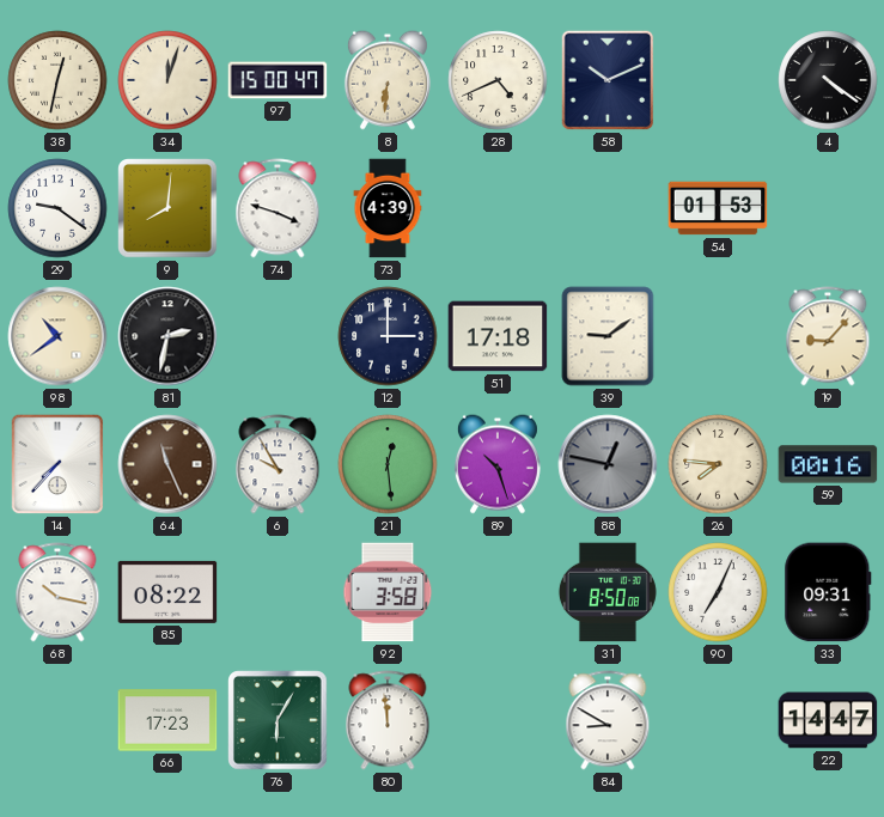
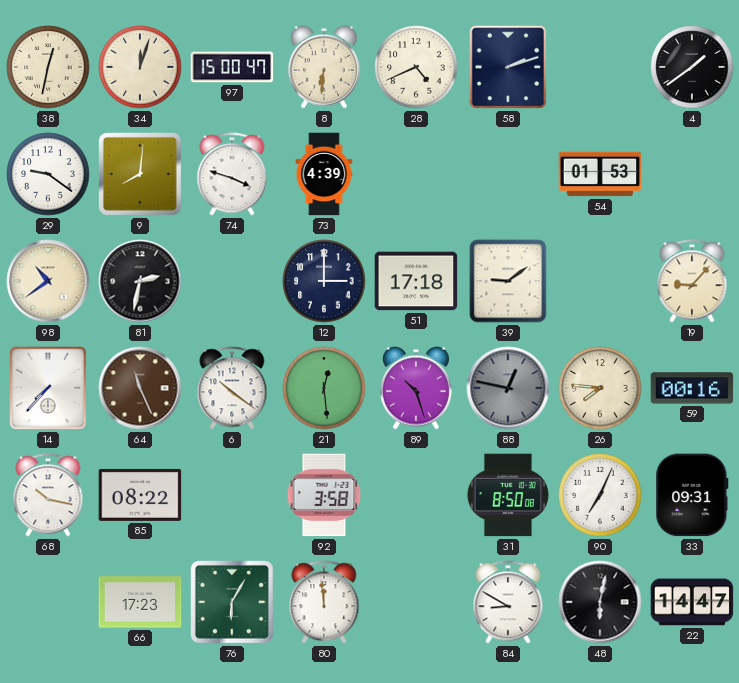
58: 10:11 -> 2:12 (508, 67)
4: 4:21 -> 1:39 (692, 67)
6: 9:55 -> 10:21 (232, 388)
48: none -> 6:02 (600, 602)
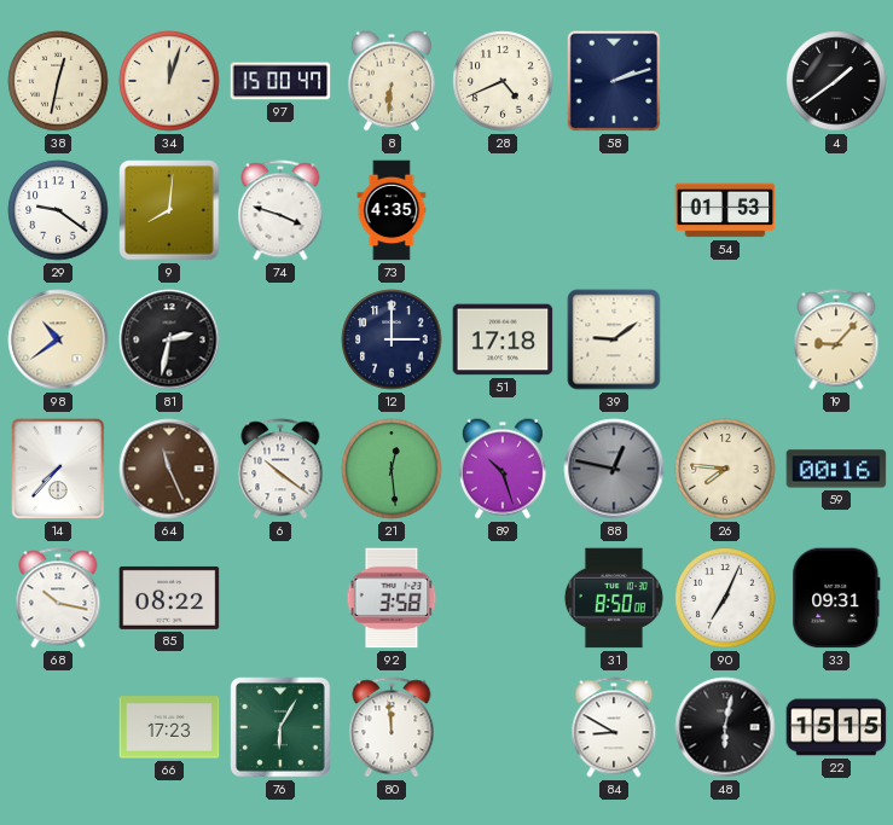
73: 4:39 -> 4:35 (392, 210)
22: 14:47 -> 15:15 (836, 727)
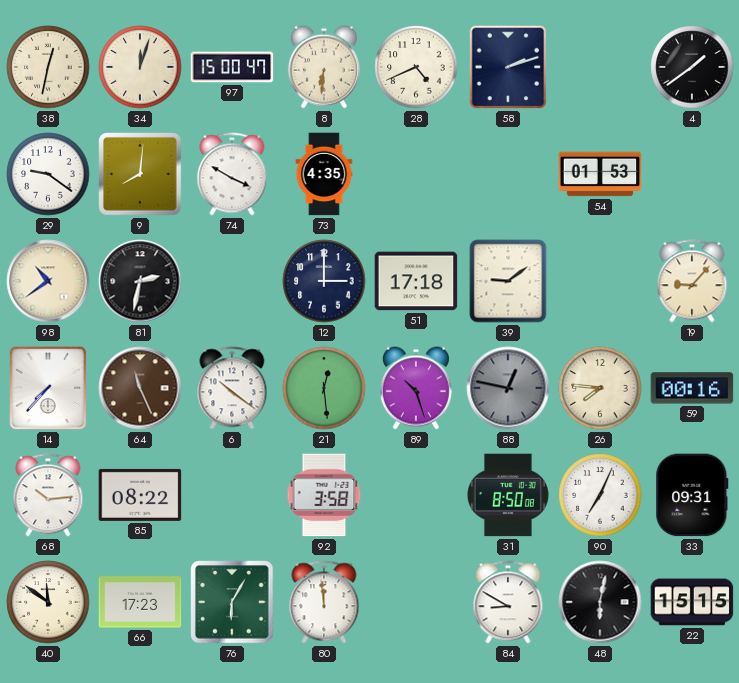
74: 3:48 -> 3:50 (232, 174)
68: 10:17 -> 10:14 (48, 495)
40: none -> 11:51 (48, 602)
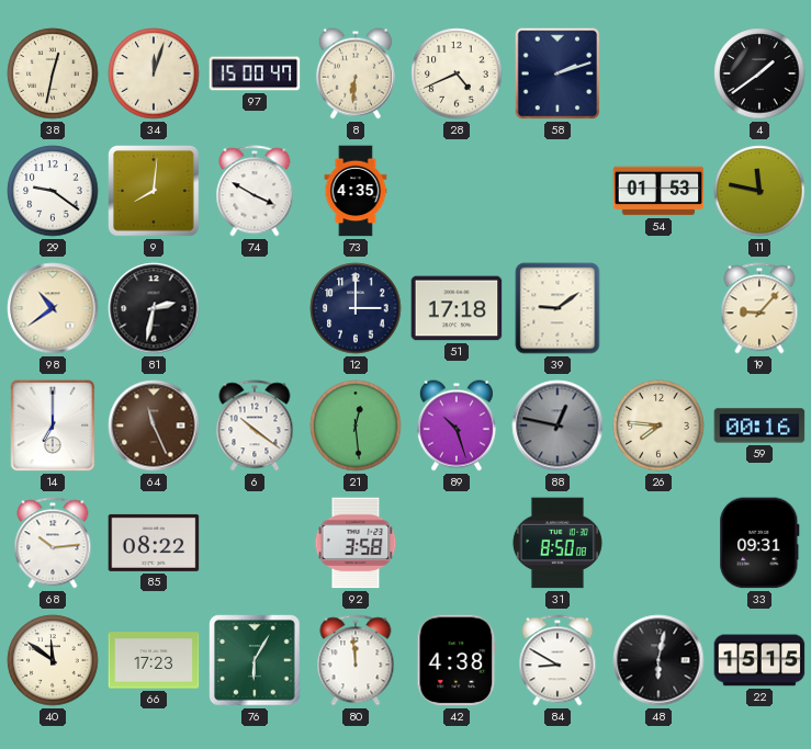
11: none -> 11:47 (759, 191)
14: 7:37 -> 7:00 (53, 425)
90: 7:04 -> none (600, 495)
42: none -> 4:38 (457, 660)
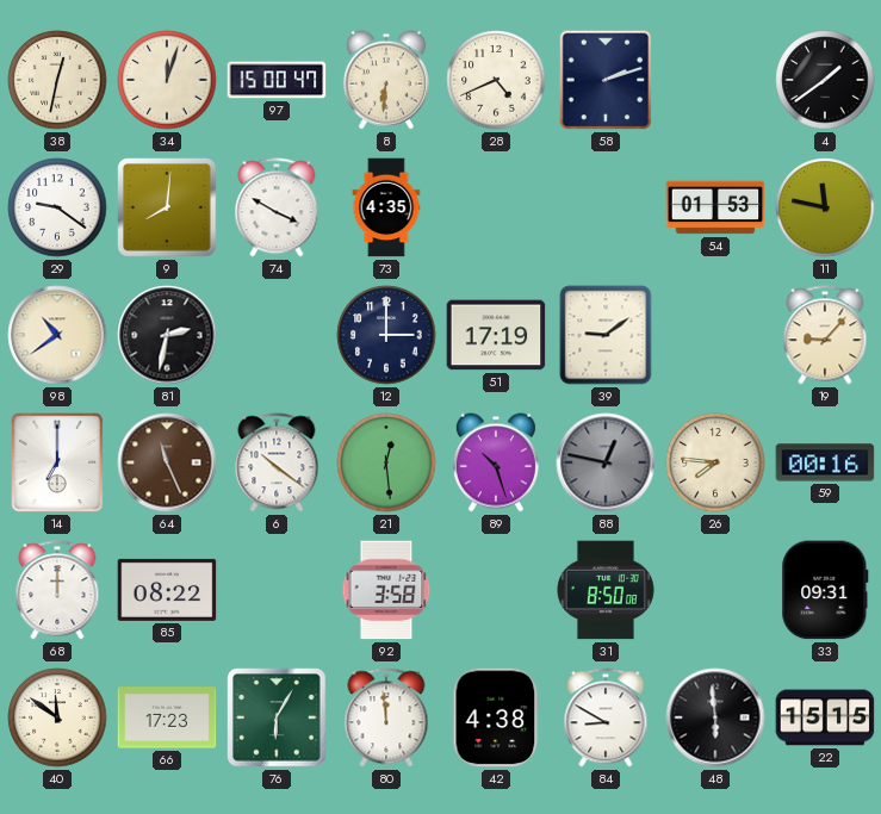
51: 17:18 -> 17:19 (496, 335)
68: 10:14 -> 12:00 (57, 590)
48: 6:02 -> 5:59 (715, 717)
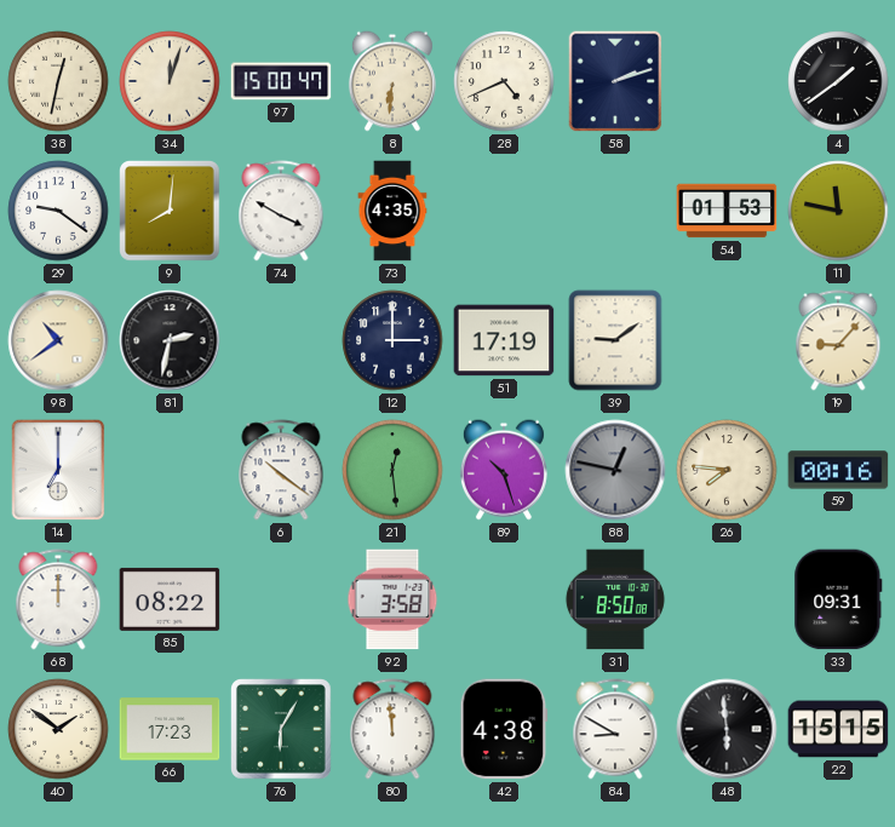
64: 11:26 -> none (167, 462)
40: 11:51 -> 1:51 (58, 729)
